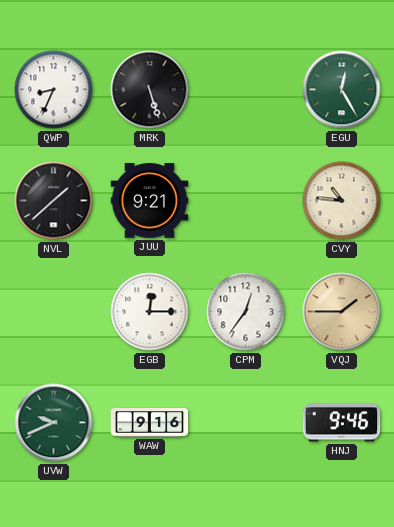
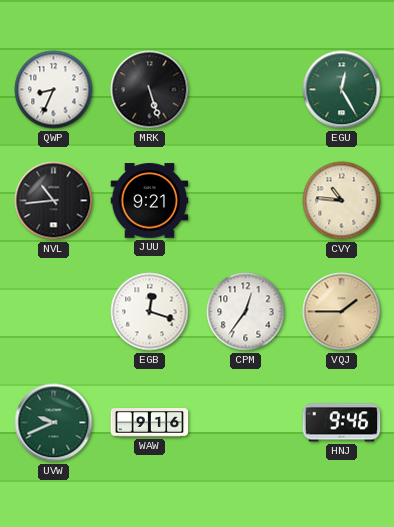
NVL: 1:38 -> 10:44 (54, 201)
EGB: 12:15 -> 12:18 (150, 312)
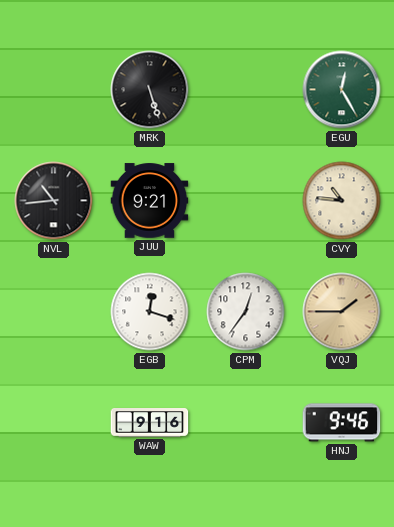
QWP: 8:34 -> none (54, 90)
UVW: 9:41 -> none (54, 423)
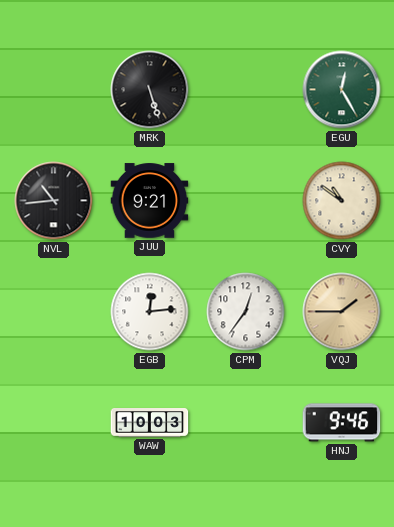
CVY: 10:46 -> 10:51 (342, 201)
EGB: 12:18 -> 12:14 (150, 312)
WAW: 9:16 -> 10:03 (150, 423)
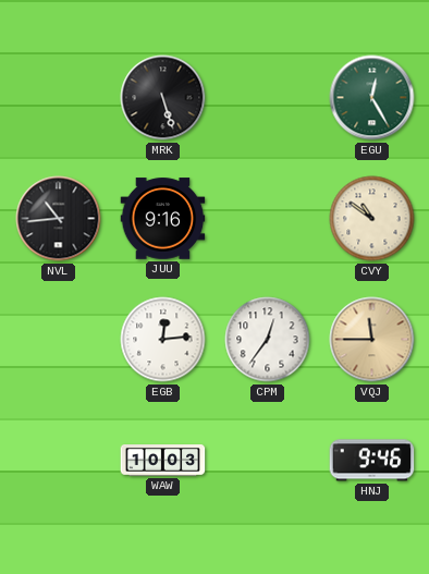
JUU: 9:21 -> 9:16 (163, 219)
VQJ: 1:45 -> 11:45 (372, 340)
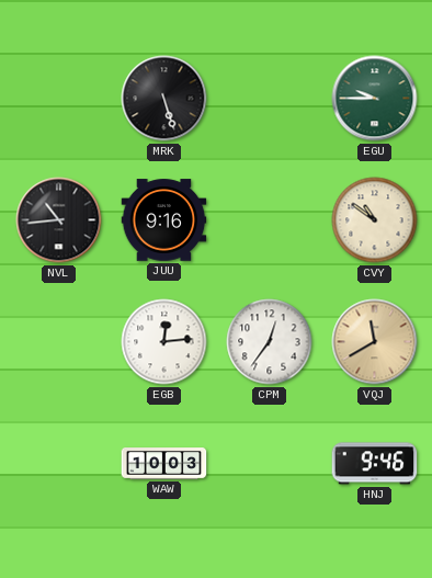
EGU: 12:25 -> 9:45 (375, 99)
VQJ: 11:45 -> 11:40 (375, 342)
